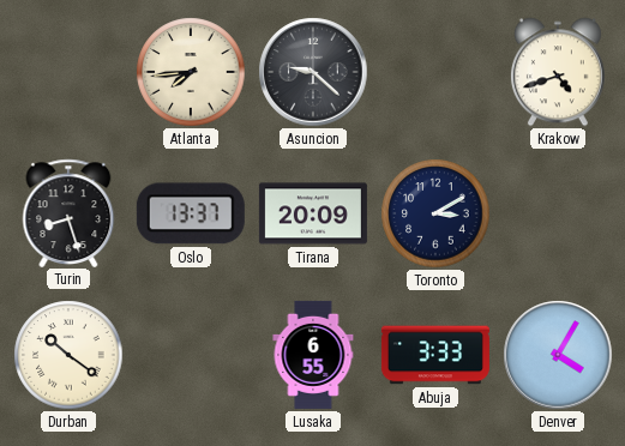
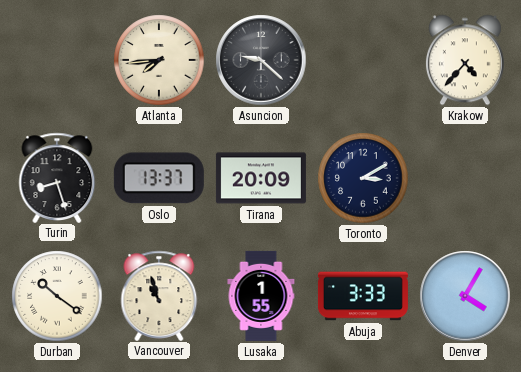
Krakow: 4:42 -> 4:37 (465, 60)
Vancouver: none -> 10:57 (159, 295)
Lusaka: 6:55 -> 1:55 (261, 296)
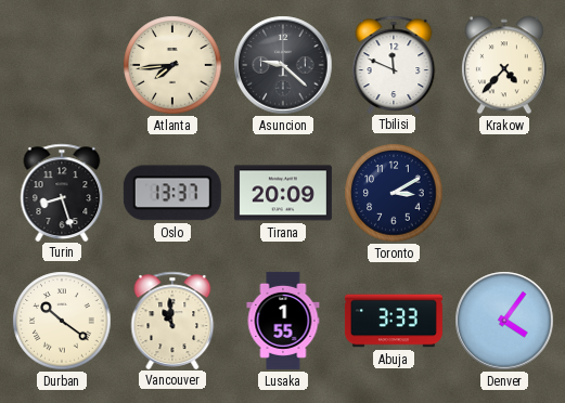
Tbilisi: none -> 11:49 (394, 64)
Vancouver: 10:57 -> 10:59 (172, 320)
Denver: 4:05 -> 4:06 (504, 321)
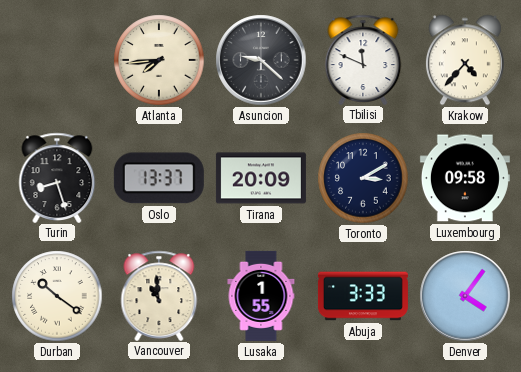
Luxembourg: none -> 09:58 (465, 178)
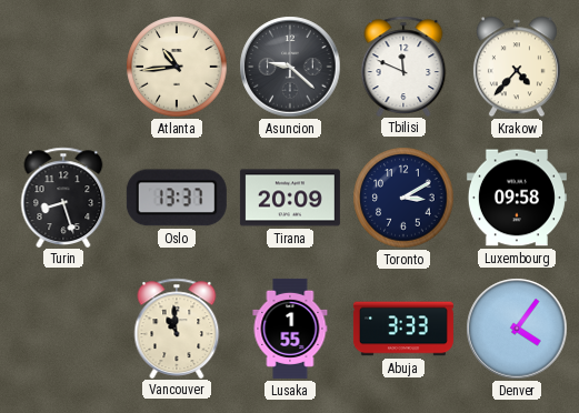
Atlanta: 7:44 -> 10:44 (177, 67)
Durban: 10:21 -> none (57, 296)
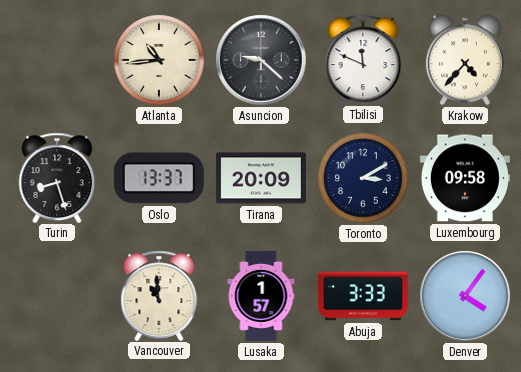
Lusaka: 1:55 -> 1:57 (261, 296)
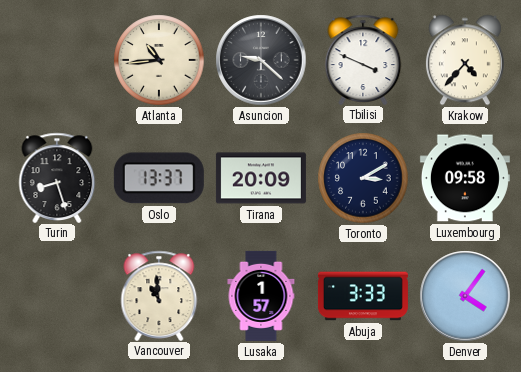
Tbilisi: 11:49 -> 3:49 (363, 59)
